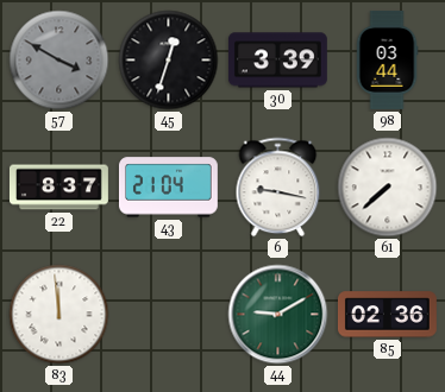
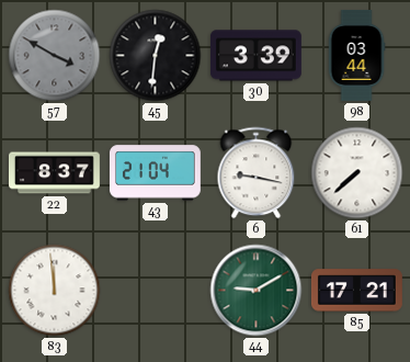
45: 12:33 -> 12:31 (156, 56)
85: 02:36 -> 17:21 (356, 291)
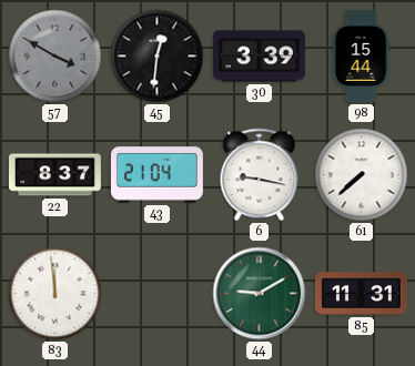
98: 03:44 -> 15:44 (361, 55)
85: 17:21 -> 11:31 (361, 294)
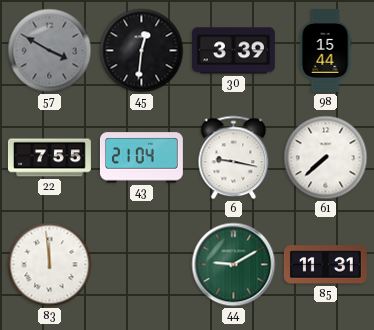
22: 8:37 -> 7:55 (50, 158)
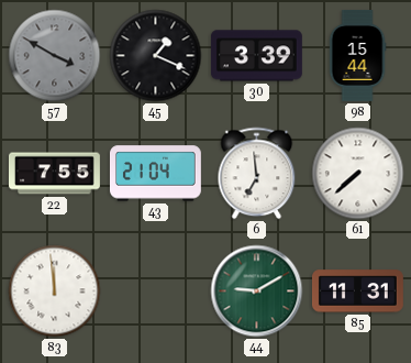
45: 12:31 -> 1:19 (156, 56)
6: 9:17 -> 6:59 (257, 174)
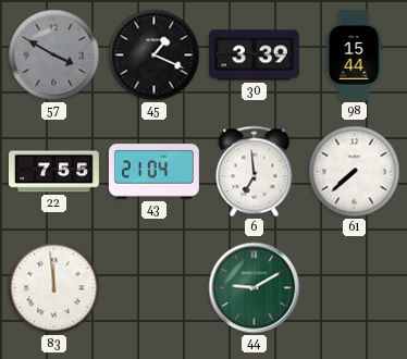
85: 11:31 -> none (357, 291)
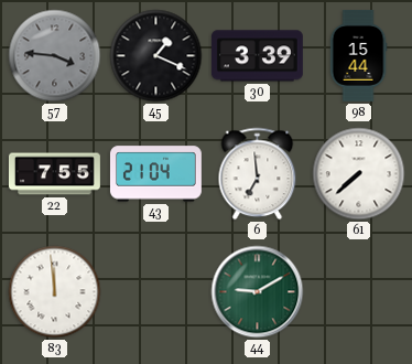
57: 3:50 -> 3:46 (55, 56)
